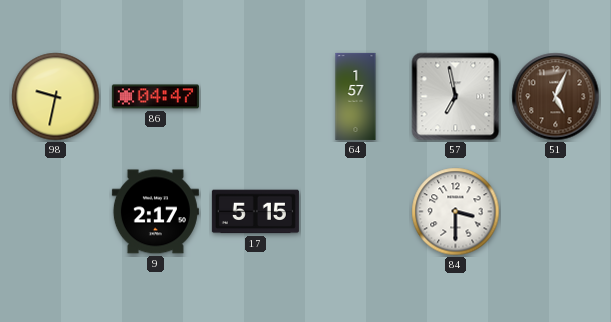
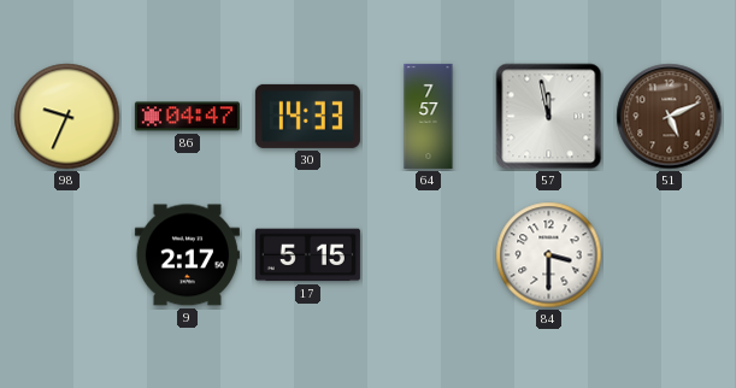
98: 9:32 -> 9:34 (67, 117)
30: none -> 14:33 (307, 116)
64: 1:57 -> 7:57 (429, 116)
57: 6:58 -> 11:58 (549, 117)
51: 5:04 -> 5:11 (670, 117)
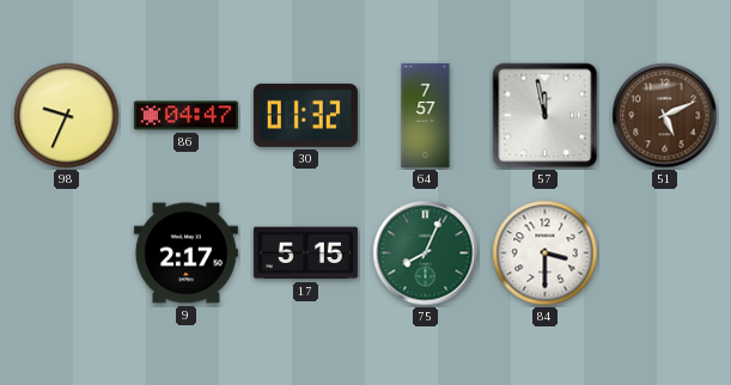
30: 14:33 -> 01:32 (305, 115)
75: none -> 8:04 (426, 253)
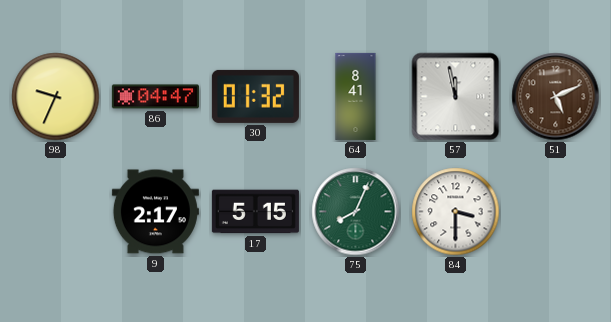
64: 7:57 -> 8:41 (356, 96)
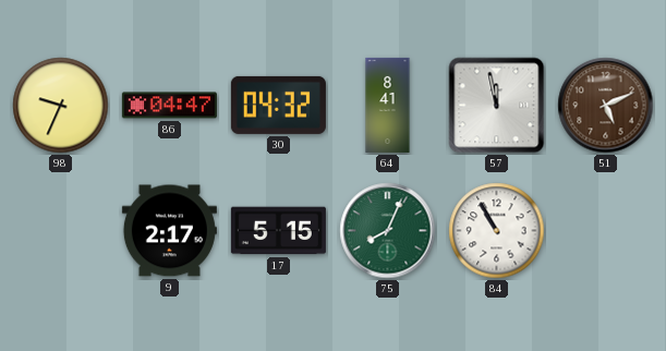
30: 01:32 -> 04:32 (278, 105)
84: 3:30 -> 10:55 (497, 231)
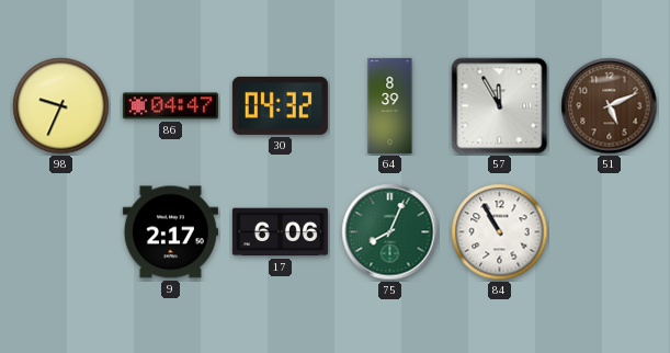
64: 8:41 -> 8:39 (390, 105)
57: 11:58 -> 11:55 (500, 106)
17: 5:15 -> 6:06 (280, 232)
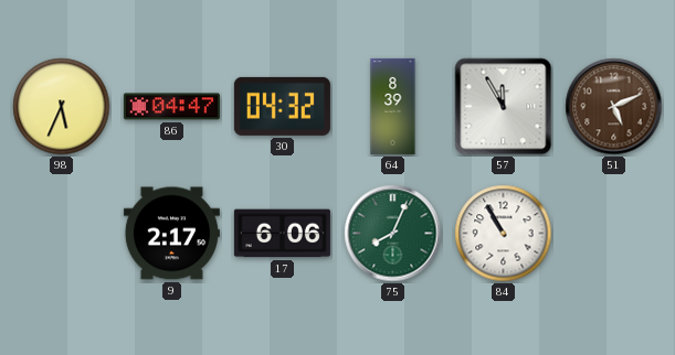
98: 9:34 -> 5:34 (62, 107)
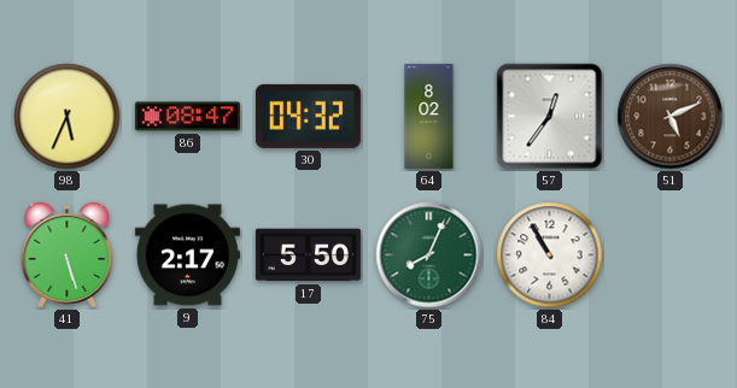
86: 04:47 -> 08:47 (187, 117)
64: 8:39 -> 8:02 (429, 116)
57: 11:55 -> 12:36 (550, 117)
41: none -> 5:27 (68, 254)
17: 6:06 -> 5:50 (308, 255)
